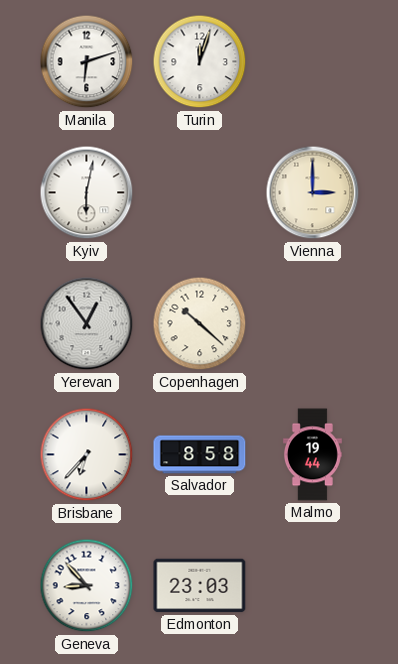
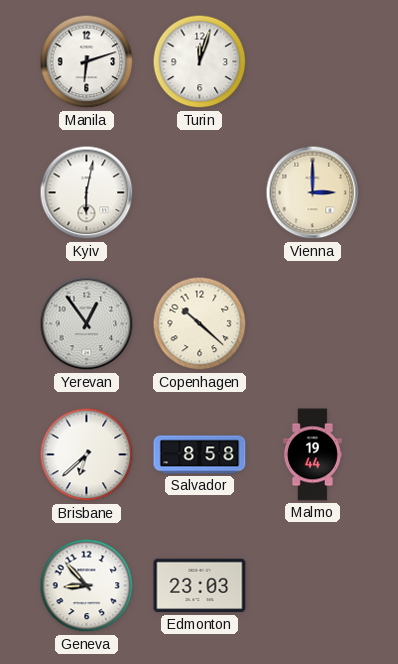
Brisbane: 6:37 -> 6:38 (87, 455)
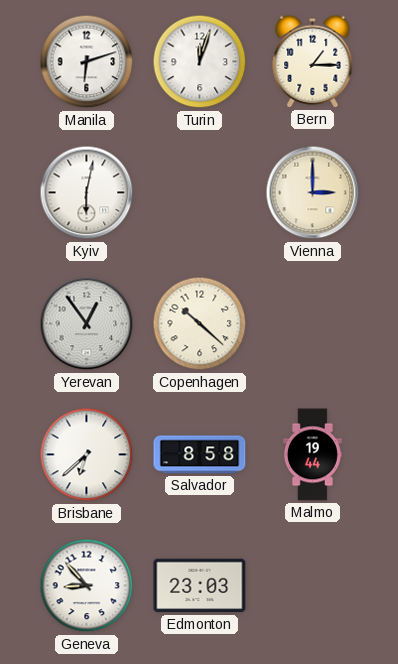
Bern: none -> 1:15 (313, 61)
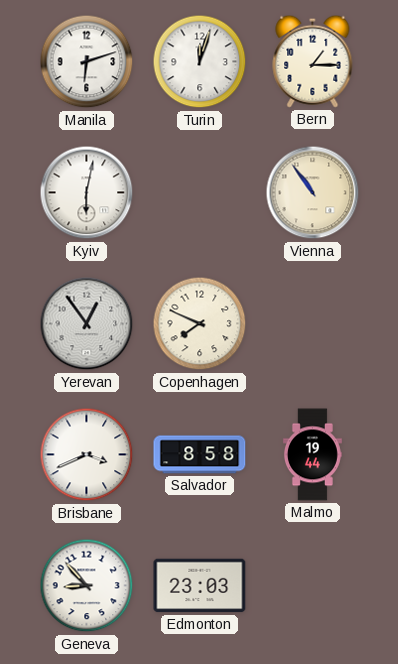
Vienna: 3:00 -> 10:54 (313, 193)
Copenhagen: 10:22 -> 7:49 (200, 324)
Brisbane: 6:38 -> 3:41 (87, 455)
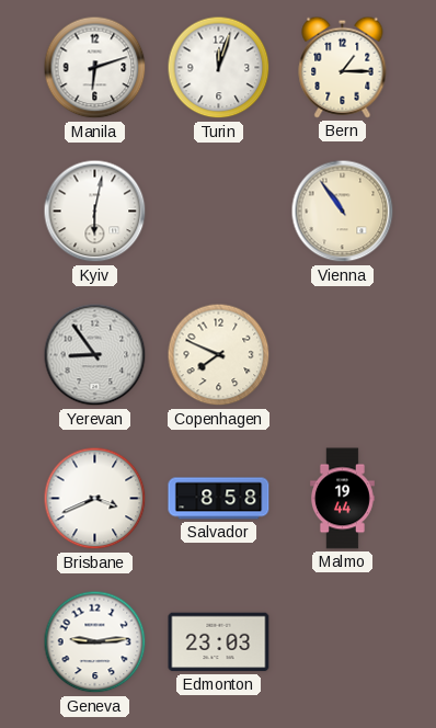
Yerevan: 12:54 -> 8:54 (95, 355)
Geneva: 8:53 -> 9:14 (95, 642)
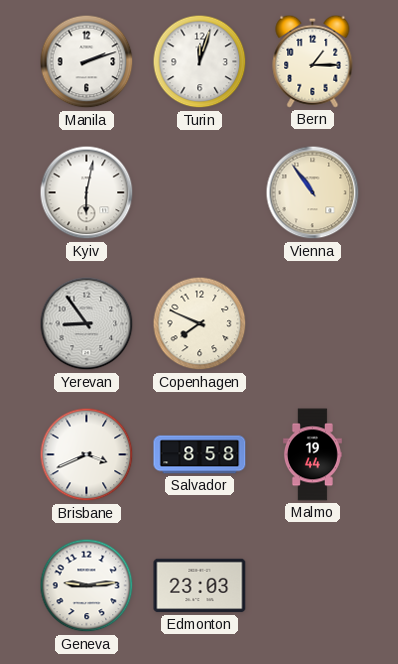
Manila: 6:12 -> 2:12 (87, 62)
